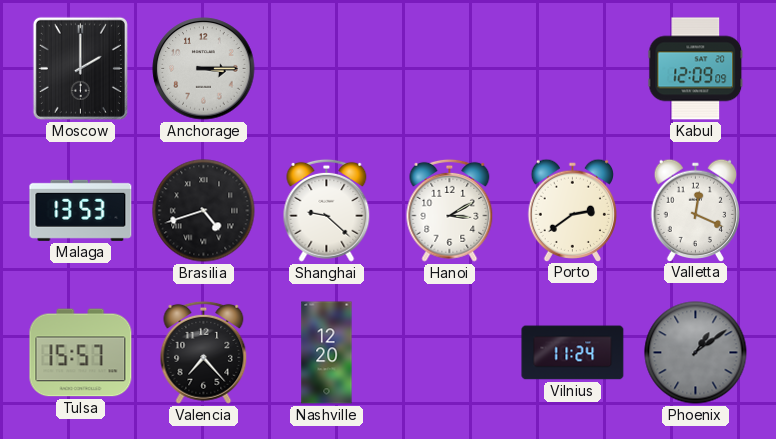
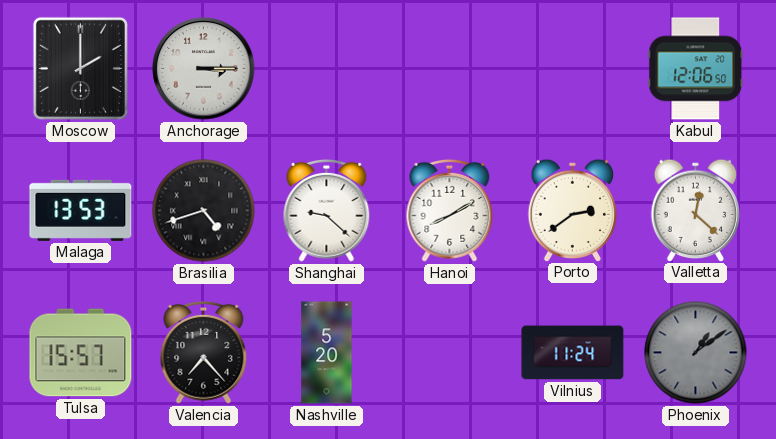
Kabul: 12:09 -> 12:06 (696, 69)
Hanoi: 3:10 -> 8:10 (450, 210)
Valletta: 12:19 -> 12:22 (695, 210)
Nashville: 12:20 -> 5:20 (327, 353)
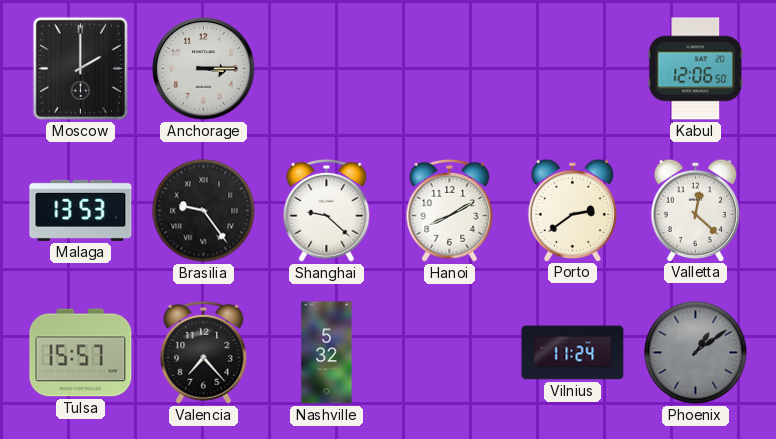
Brasilia: 4:42 -> 9:24 (204, 211)
Nashville: 5:20 -> 5:32 (327, 353)
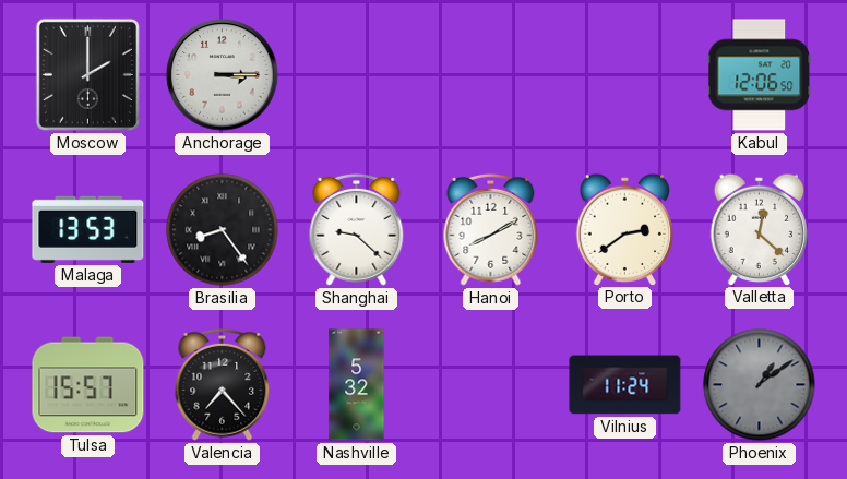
Brasilia: 9:24 -> 8:24 (223, 230)
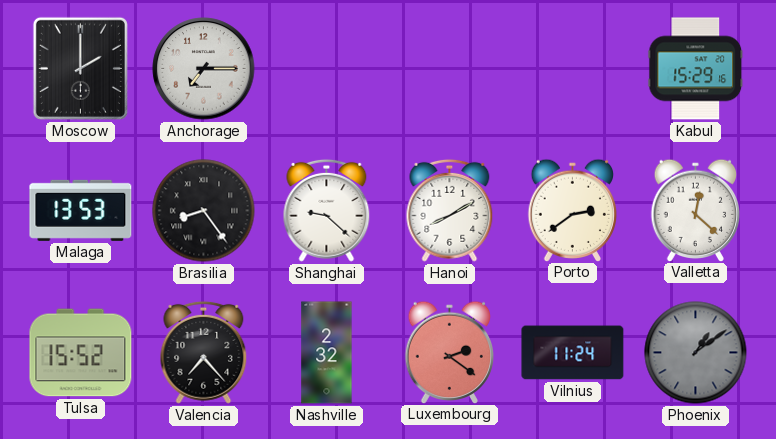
Anchorage: 3:15 -> 7:15 (204, 69)
Kabul: 12:06 -> 15:29 (696, 69)
Tulsa: 15:57 -> 15:52 (81, 353)
Nashville: 5:32 -> 2:32 (327, 353)
Luxembourg: none -> 2:21 (449, 352)
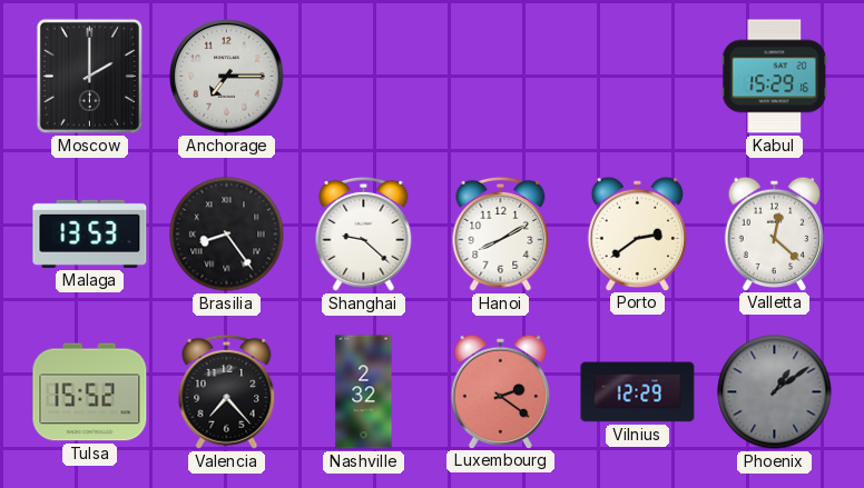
Vilnius: 11:24 -> 12:29 (638, 392)
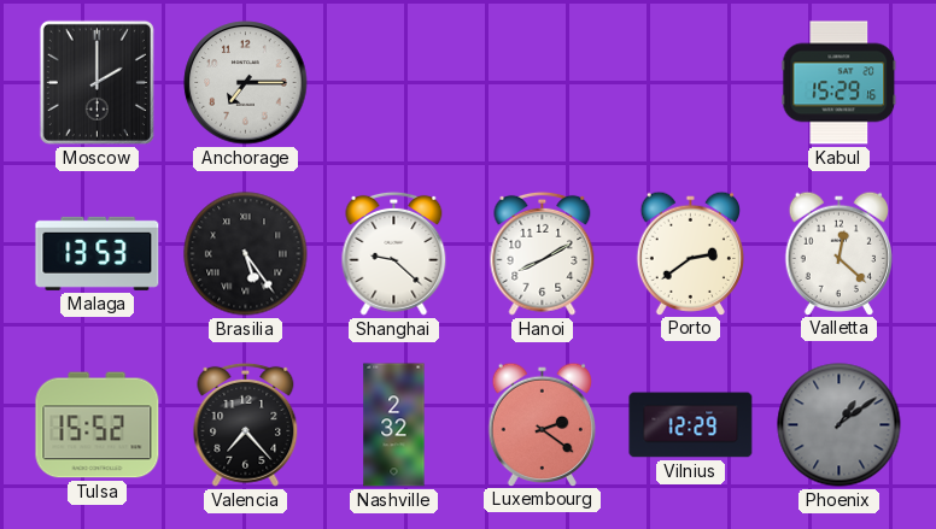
Brasilia: 8:24 -> 5:24 (246, 254)
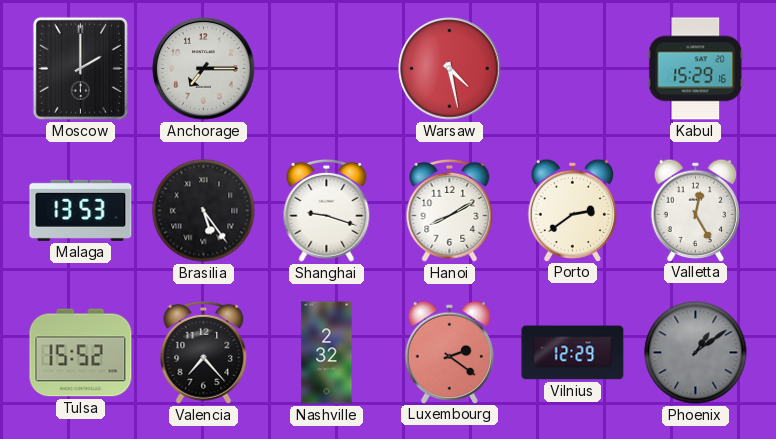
Warsaw: none -> 4:28 (450, 69)
Shanghai: 9:22 -> 9:18 (327, 210)
Valletta: 12:22 -> 12:25 (695, 210)
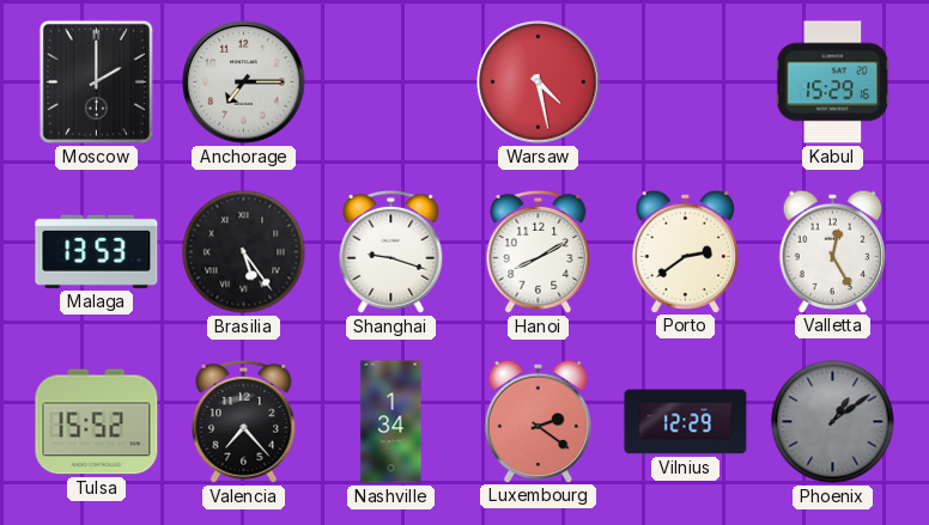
Nashville: 2:32 -> 1:34 (391, 422)
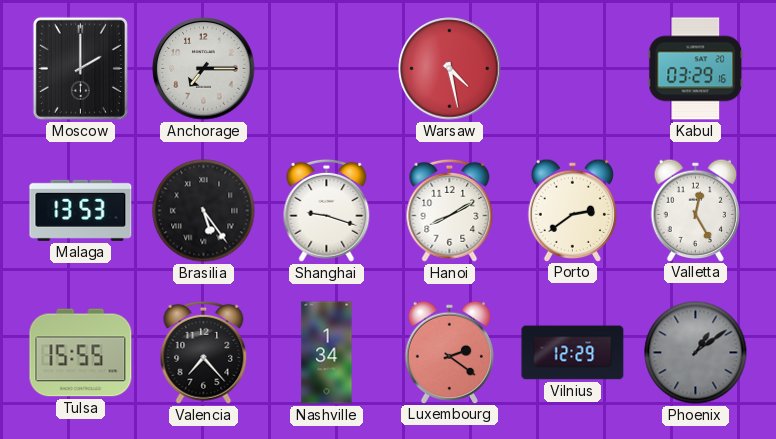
Kabul: 15:29 -> 03:29 (696, 69)
Tulsa: 15:52 -> 15:55 (81, 353)
